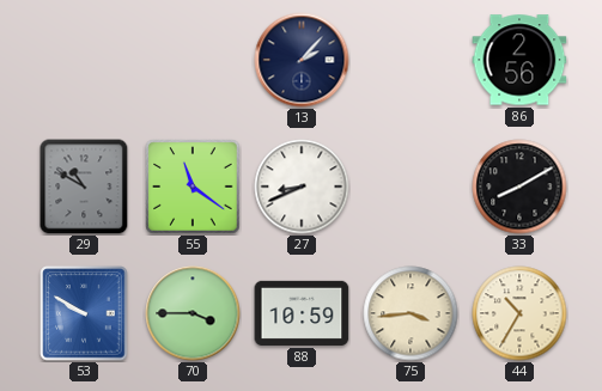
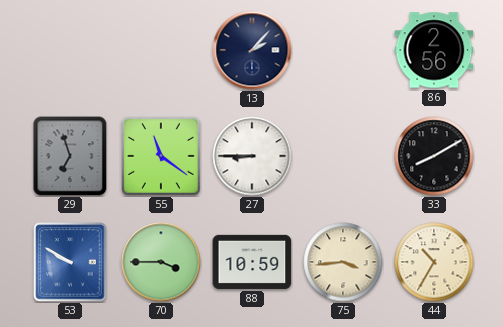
29: 10:50 -> 6:57 (70, 156)
27: 8:41 -> 8:45 (252, 156)
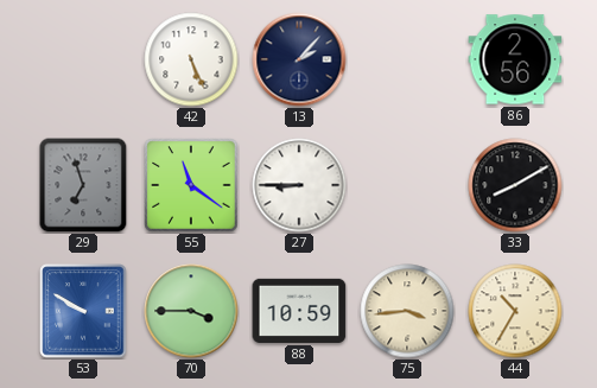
42: none -> 5:26 (191, 59)
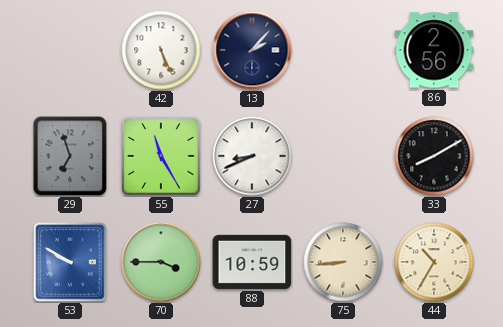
55: 11:21 -> 11:25 (161, 156)
27: 8:45 -> 8:41 (252, 156)
75: 3:44 -> 8:44 (343, 262)
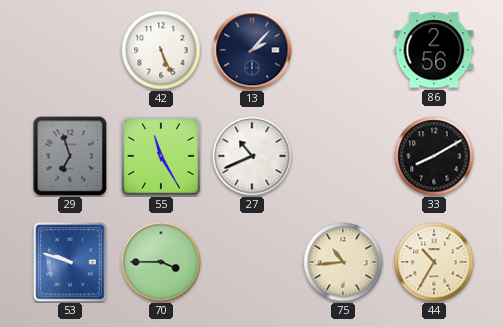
27: 8:41 -> 10:41 (252, 156)
53: 9:50 -> 9:48 (70, 262)
88: 10:59 -> none (252, 262)
75: 8:44 -> 10:44 (343, 262)
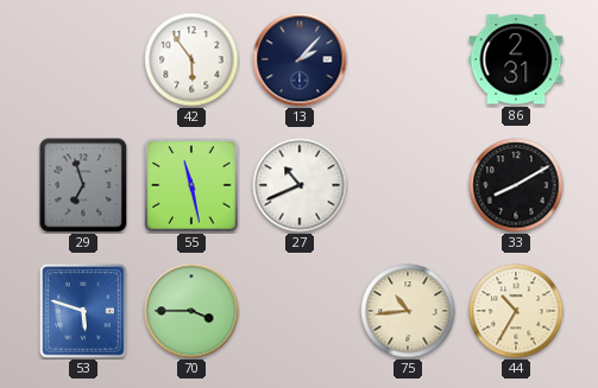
42: 5:26 -> 5:54 (191, 59)
86: 2:56 -> 2:31 (516, 59)
55: 11:25 -> 11:28 (191, 185)
53: 9:48 -> 5:48 (83, 311)
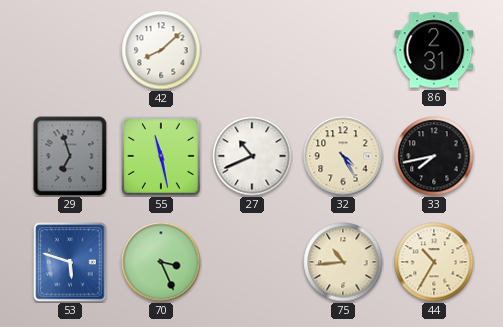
42: 5:54 -> 8:08 (161, 50)
13: 2:07 -> none (300, 59)
32: none -> 4:25 (343, 156)
33: 8:10 -> 7:43 (434, 156)
70: 3:45 -> 3:26 (161, 262)
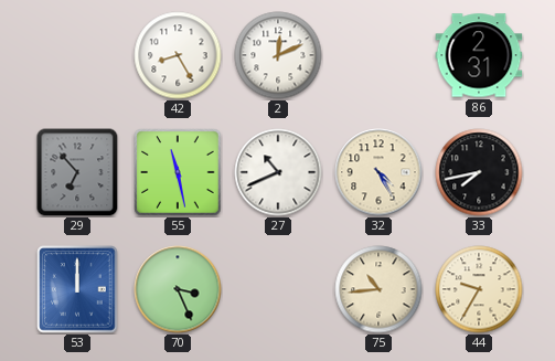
42: 8:08 -> 8:25 (178, 55)
2: none -> 12:11 (278, 55)
29: 6:57 -> 6:53 (77, 172)
53: 5:48 -> 12:00 (77, 289)
44: 10:35 -> 9:35 (479, 289)
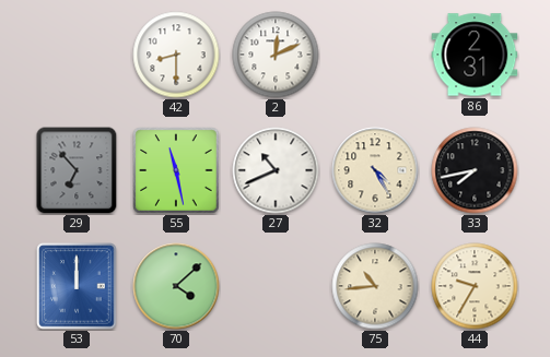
42: 8:25 -> 8:30 (176, 55)
70: 3:26 -> 4:08 (176, 286)
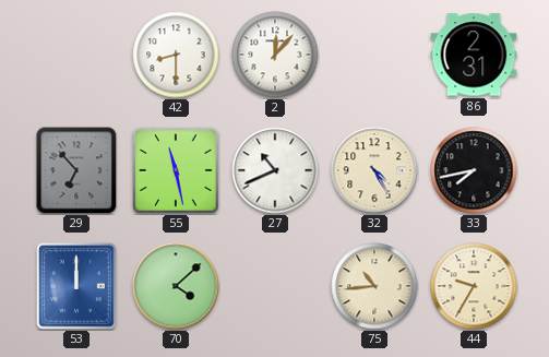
2: 12:11 -> 12:07 (275, 55)
